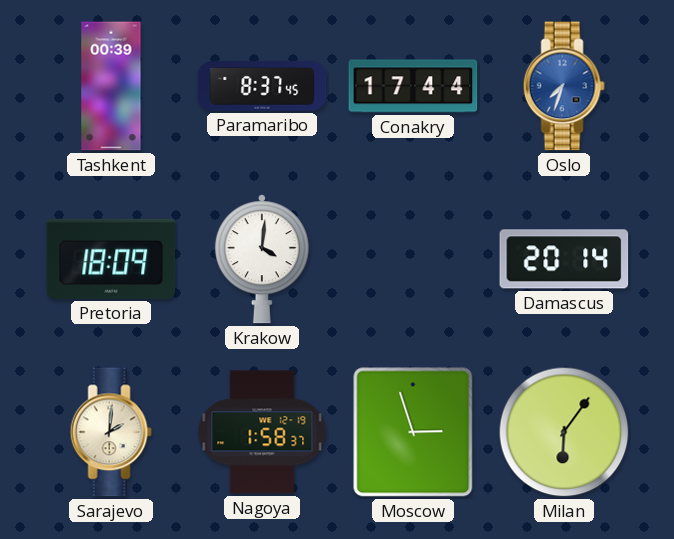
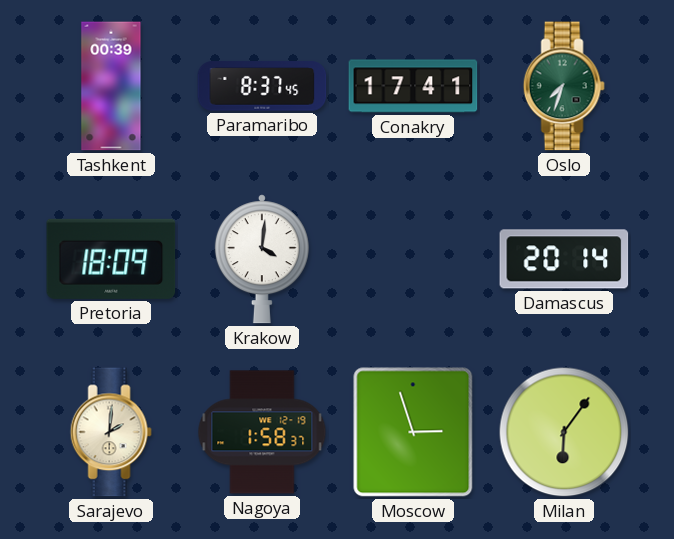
Conakry: 17:44 -> 17:41 (413, 86)
Oslo dial: blue -> green (564, 86)
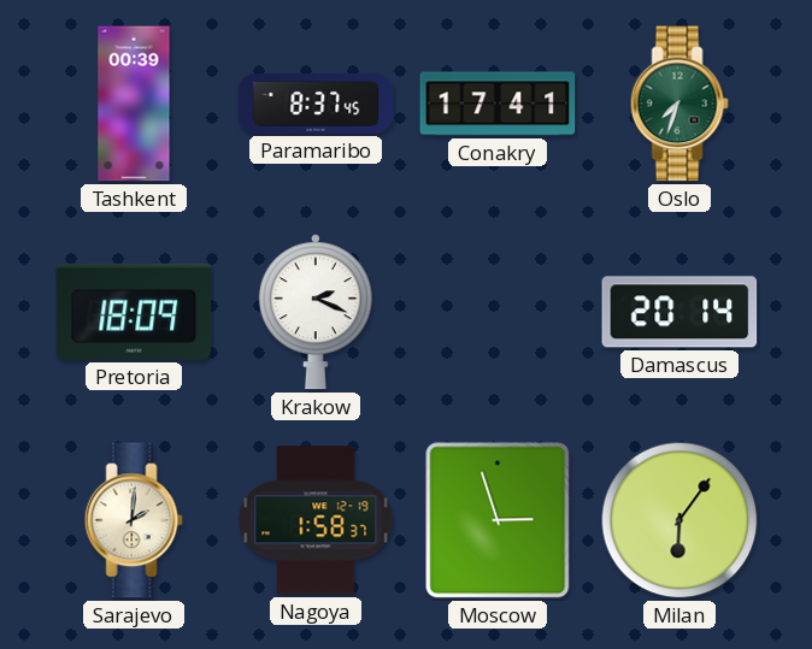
Krakow: 4:01 -> 2:19 (316, 312)
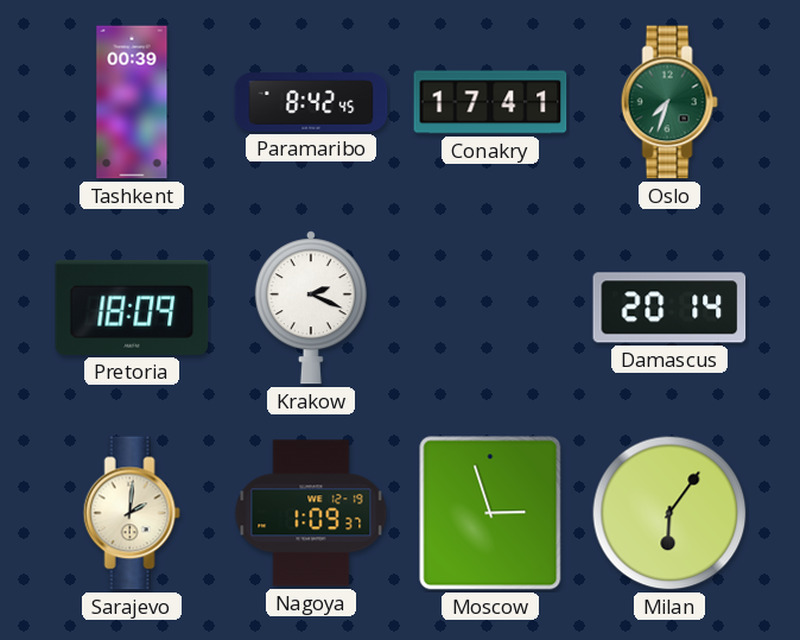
Paramaribo: 8:37 -> 8:42 (311, 102)
Nagoya: 1:58 -> 1:09 (311, 513)
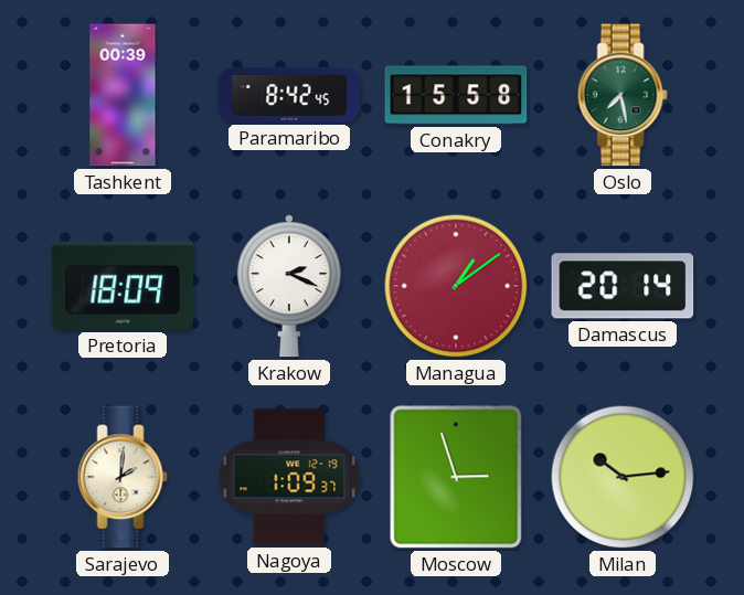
Conakry: 17:41 -> 15:58 (456, 95)
Oslo: 7:33 -> 7:28 (623, 95)
Managua: none -> 1:09 (456, 286)
Milan: 6:06 -> 10:14 (623, 477)
